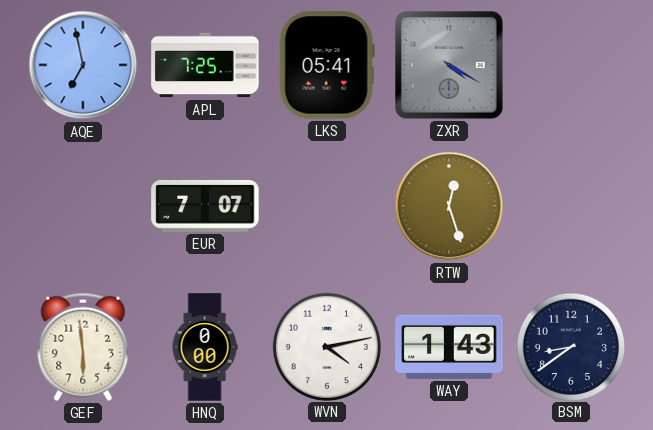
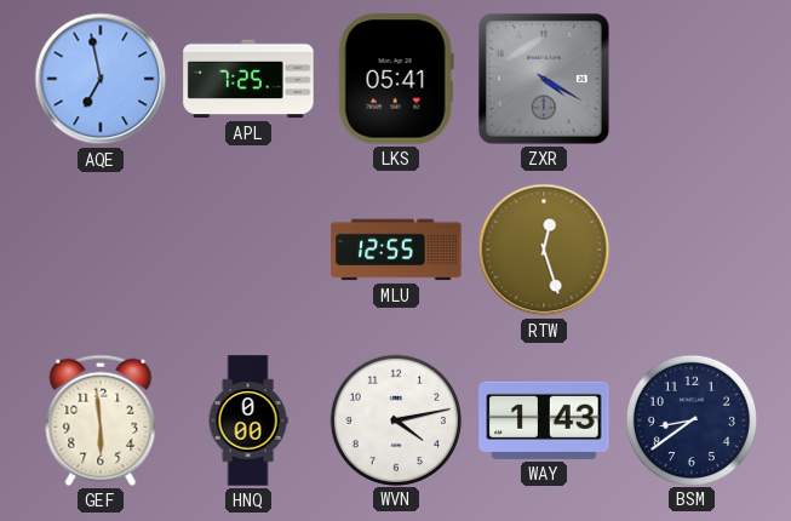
EUR: 7:07 -> none (205, 206)
MLU: none -> 12:55 (396, 250)
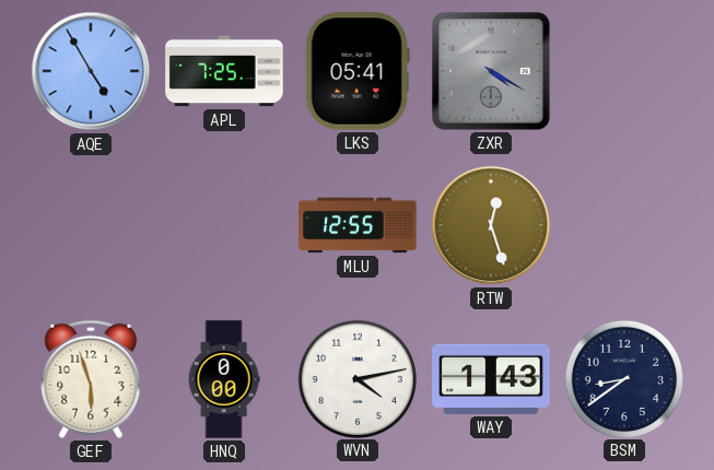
AQE: 6:58 -> 4:55 (91, 71)
GEF: 5:59 -> 5:57 (91, 379)
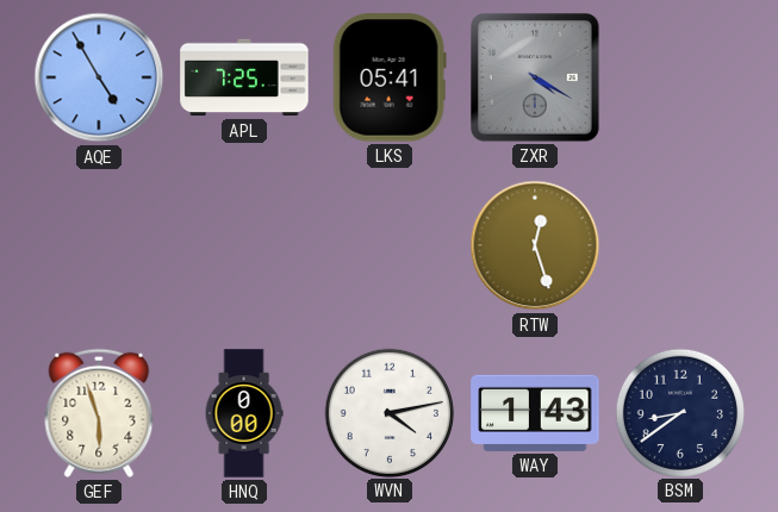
MLU: 12:55 -> none (358, 225)
